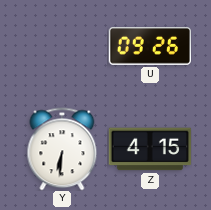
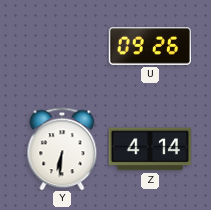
Z: 4:15 -> 4:14 (150, 149)
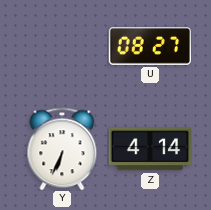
U: 09:26 -> 08:27 (149, 47)
Y: 6:31 -> 6:34 (62, 149)
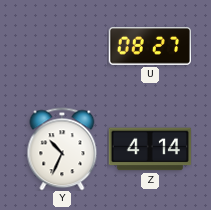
Y: 6:34 -> 10:34 (62, 149)
